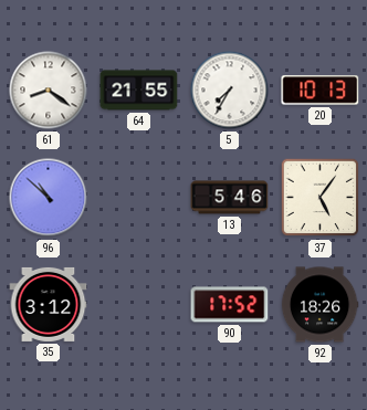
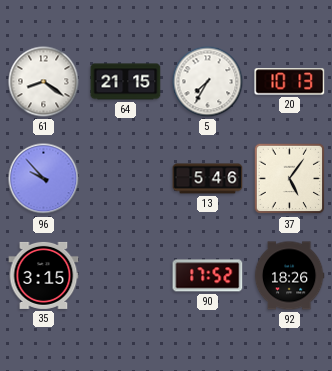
64: 21:55 -> 21:15 (126, 82)
96: 10:52 -> 9:53 (44, 179)
35: 3:12 -> 3:15 (44, 275)
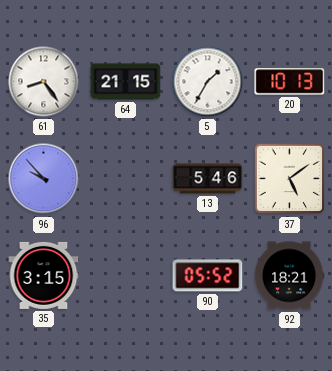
61: 8:21 -> 8:24 (44, 82)
5: 7:35 -> 1:35 (208, 82)
37: 5:06 -> 5:09 (290, 179)
90: 17:52 -> 05:52 (208, 276)
92: 18:26 -> 18:21 (289, 276)
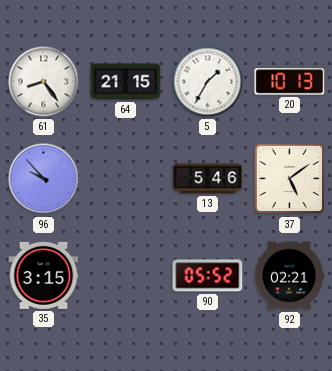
92: 18:21 -> 02:21 (289, 276)
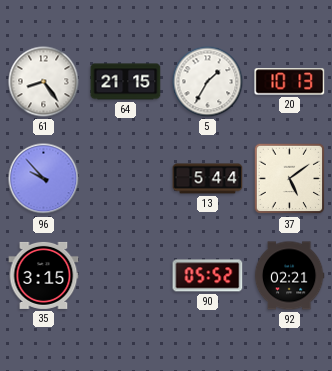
13: 5:46 -> 5:44 (208, 179)
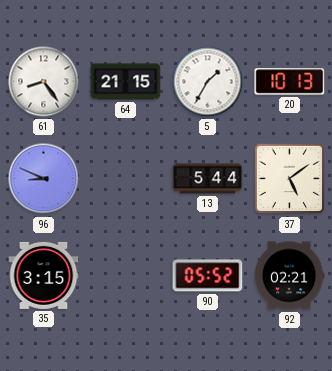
96: 9:53 -> 8:49 (44, 179)
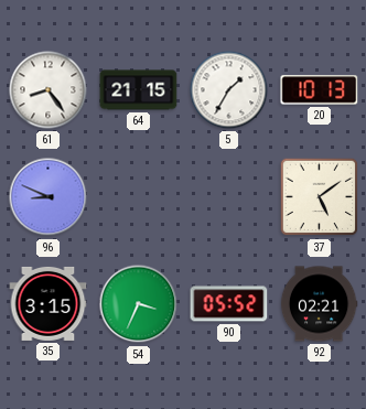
13: 5:44 -> none (208, 179)
54: none -> 3:34 (139, 304)
